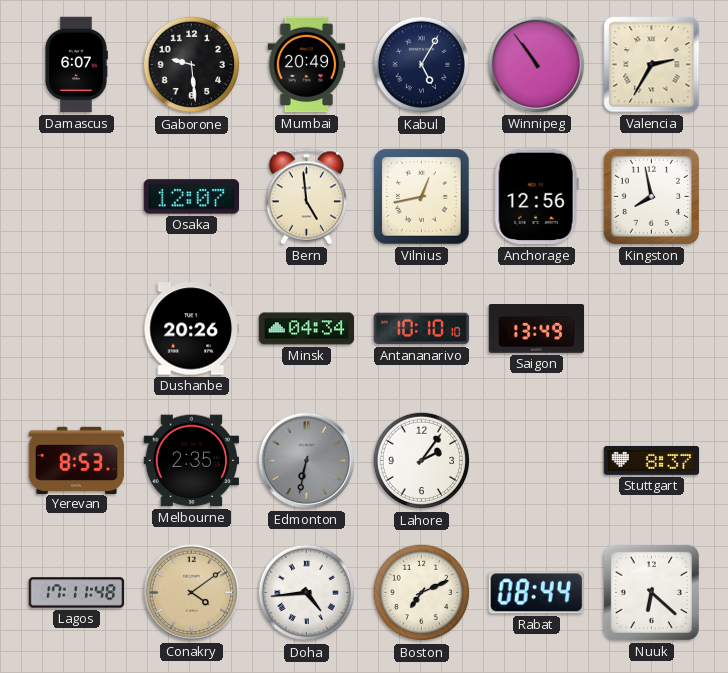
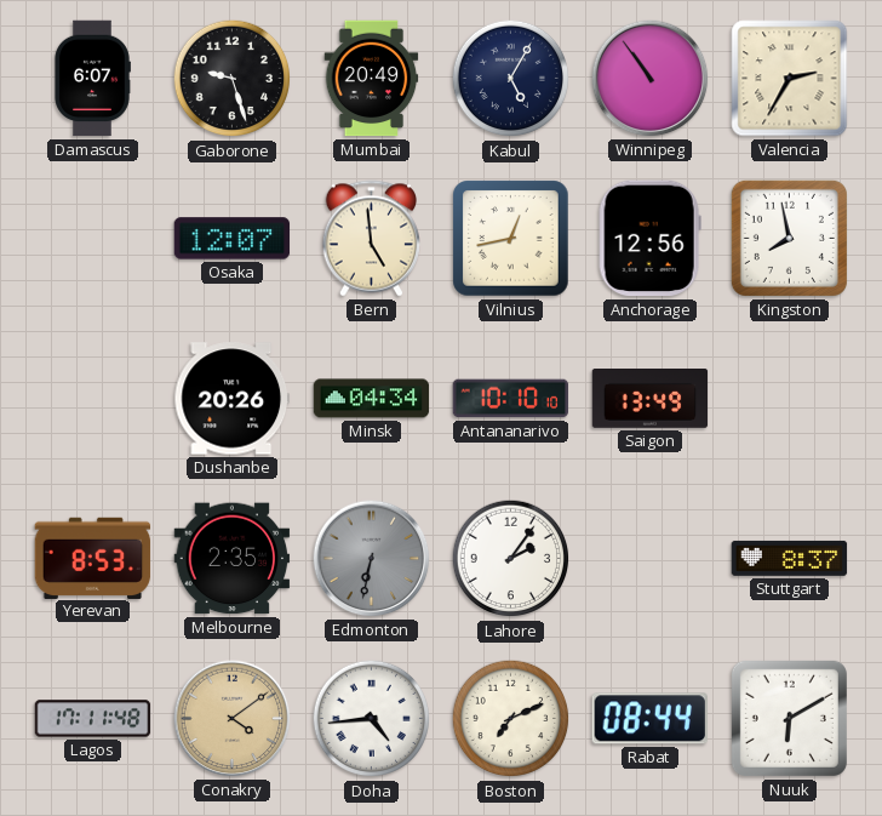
Gaborone: 9:29 -> 9:27 (233, 79)
Nuuk: 6:22 -> 6:10 (789, 718)
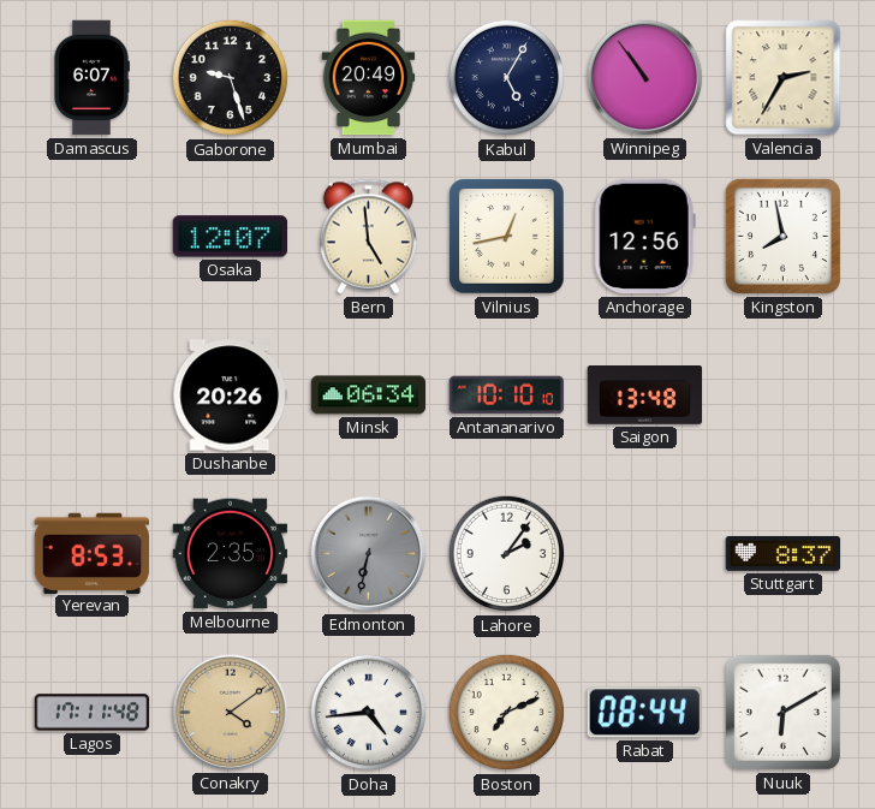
Minsk: 04:34 -> 06:34 (369, 395)
Saigon: 13:49 -> 13:48 (645, 395)
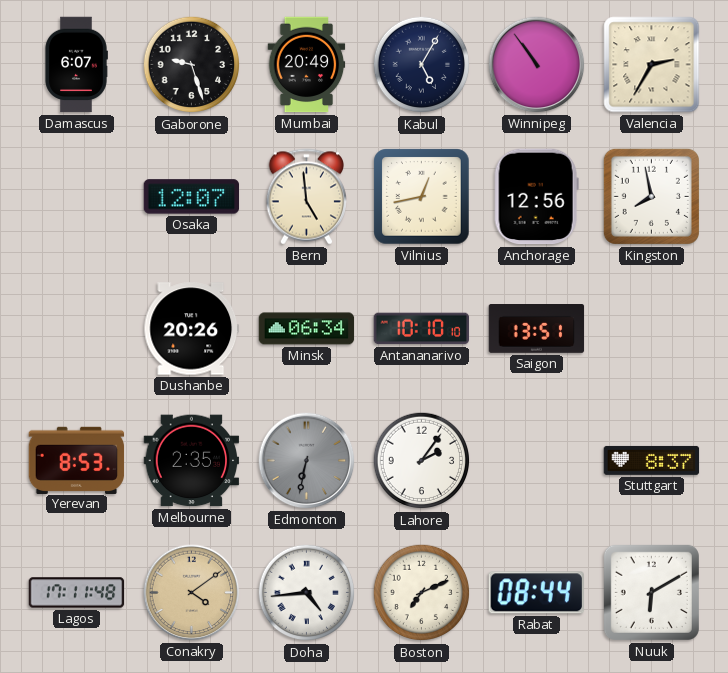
Saigon: 13:48 -> 13:51 (537, 329)
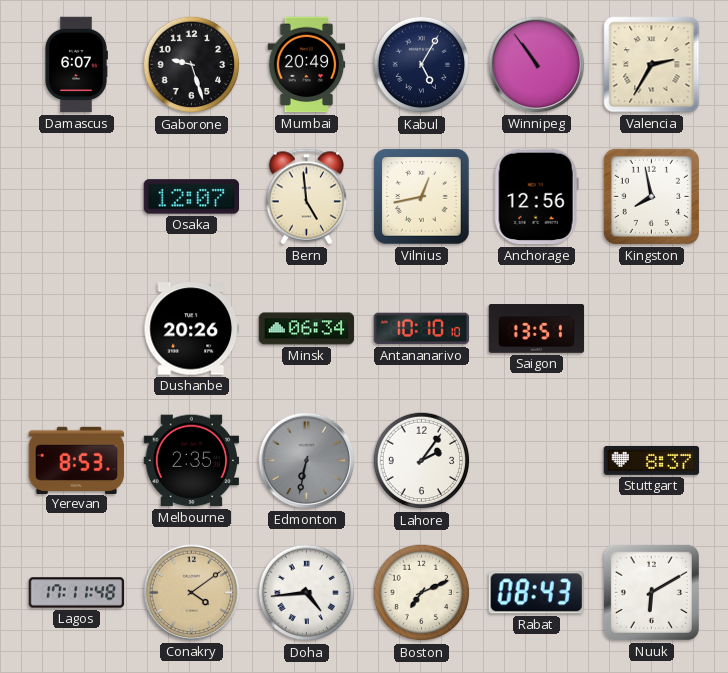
Rabat: 08:44 -> 08:43 (536, 593)
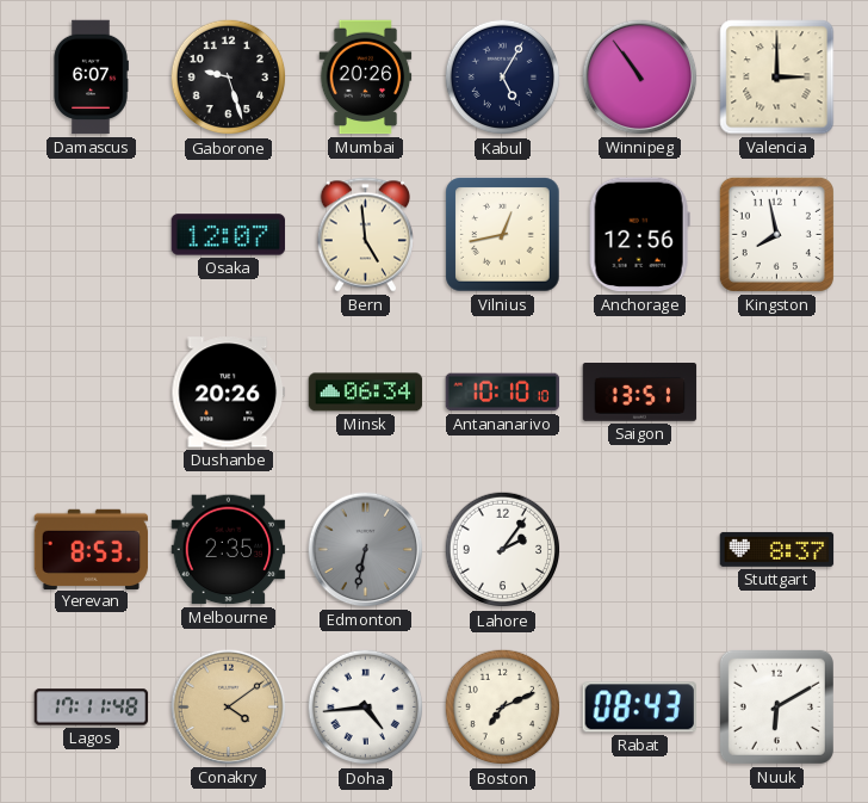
Mumbai: 20:49 -> 20:26 (366, 78)
Valencia: 2:35 -> 3:00 (777, 78)
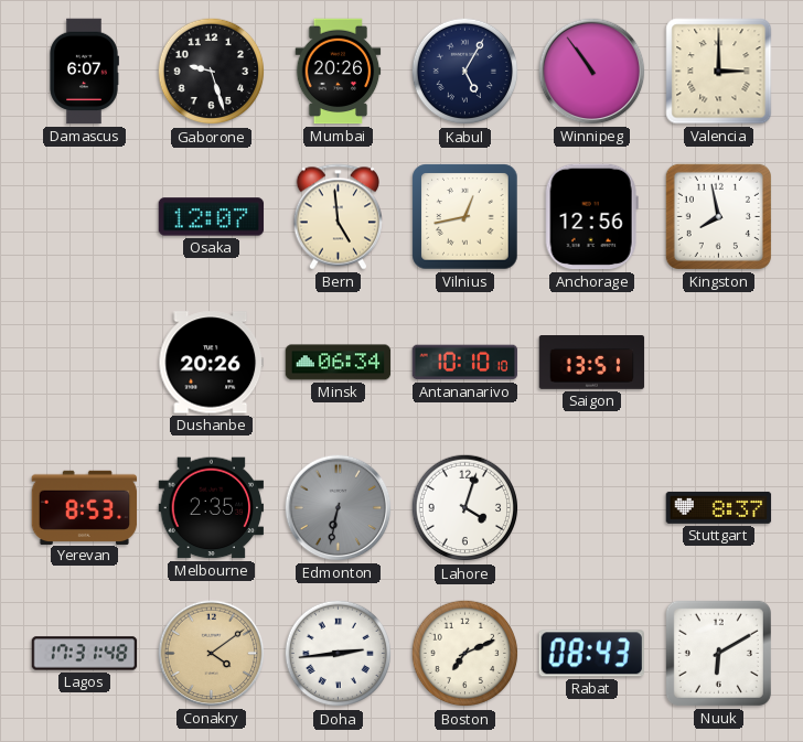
Lahore: 2:06 -> 4:03 (465, 508)
Lagos: 17:11 -> 17:31 (85, 654)
Doha: 4:44 -> 2:44 (339, 654)
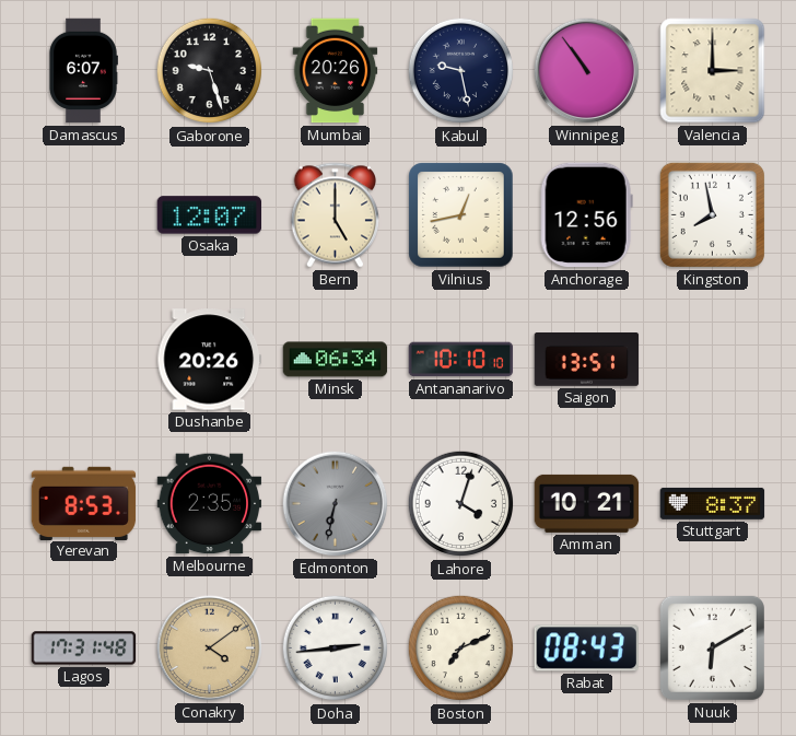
Kabul: 5:05 -> 9:28 (461, 71)
Bern: 4:59 -> 5:00 (336, 215)
Amman: none -> 10:21 (587, 503)
